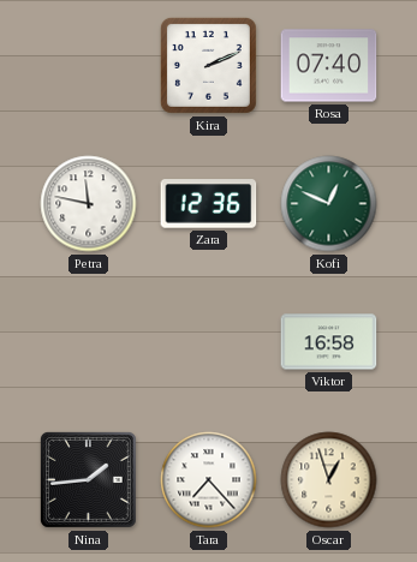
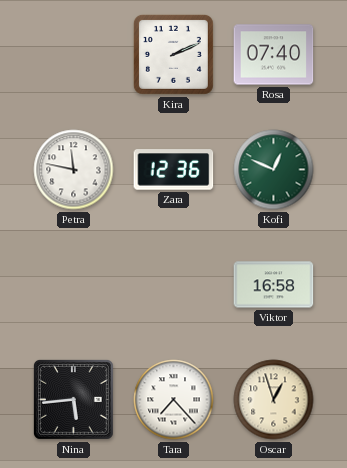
Nina: 1:44 -> 5:44 (73, 399)
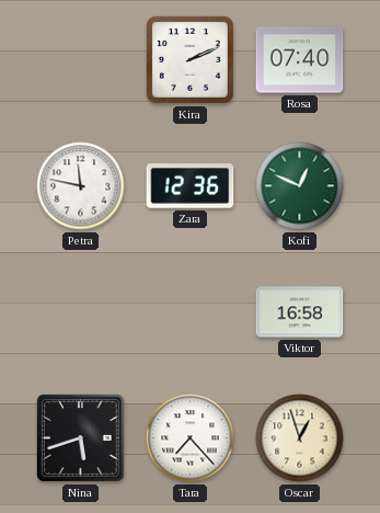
Nina: 5:44 -> 5:42 (80, 437)
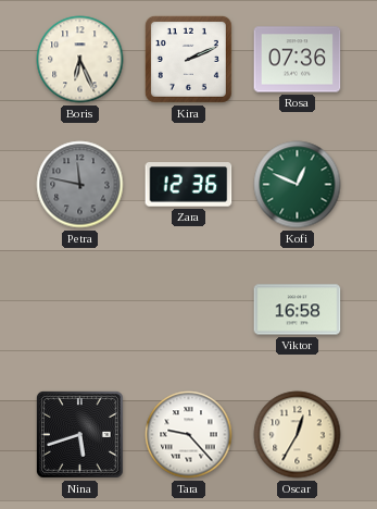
Boris: none -> 6:26 (80, 60)
Rosa: 07:40 -> 07:36 (298, 60)
Petra dial: white -> grey (80, 185)
Tara: 7:23 -> 9:23 (189, 435)
Oscar: 12:57 -> 12:35 (298, 435)
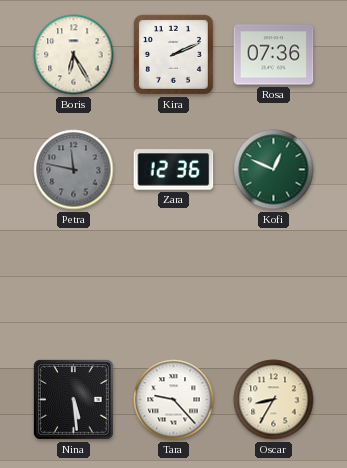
Boris: 6:26 -> 6:25 (74, 55)
Viktor: 16:58 -> none (298, 310)
Nina: 5:42 -> 5:29 (73, 399)
Oscar: 12:35 -> 8:35 (274, 400)
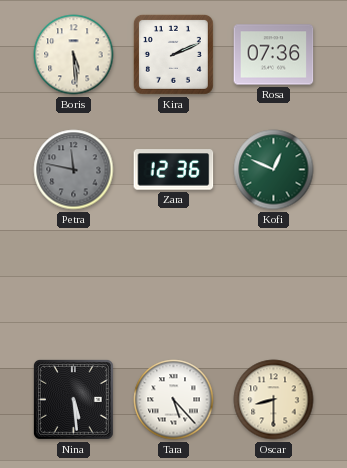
Boris: 6:25 -> 5:29 (74, 55)
Tara: 9:23 -> 5:23 (174, 400)
Oscar: 8:35 -> 8:30 (274, 400)
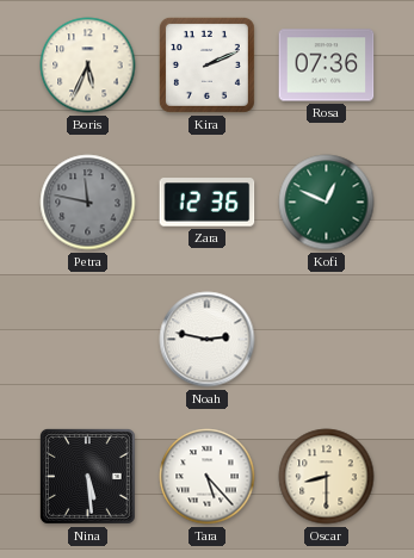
Boris: 5:29 -> 5:34 (88, 66)
Noah: none -> 2:47 (208, 340)
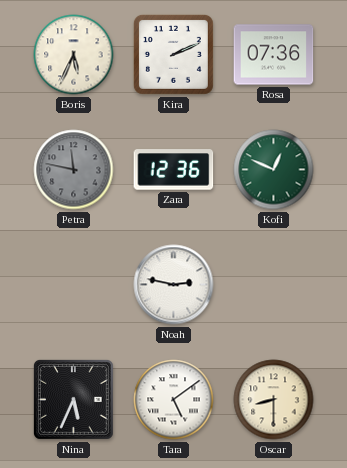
Nina: 5:29 -> 5:34 (73, 399)
Tara: 5:23 -> 5:09 (174, 400)
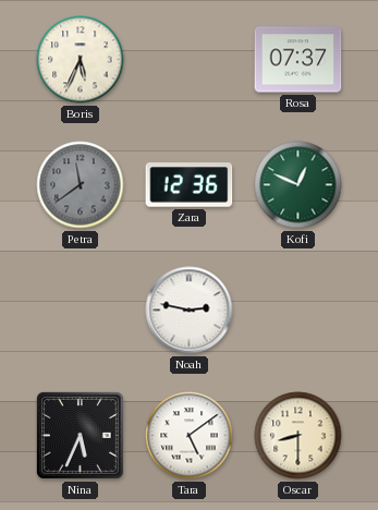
Kira: 2:11 -> none (173, 54)
Rosa: 07:36 -> 07:37 (298, 60)
Petra: 11:47 -> 11:39 (81, 185)
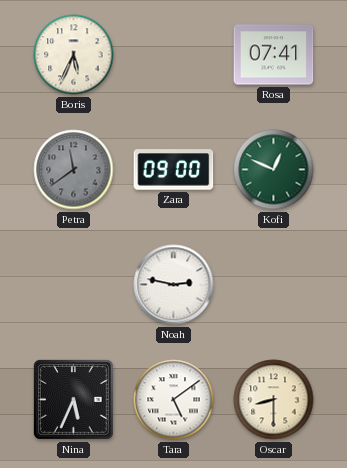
Rosa: 07:37 -> 07:41 (274, 55)
Zara: 12:36 -> 09:00 (174, 170)
